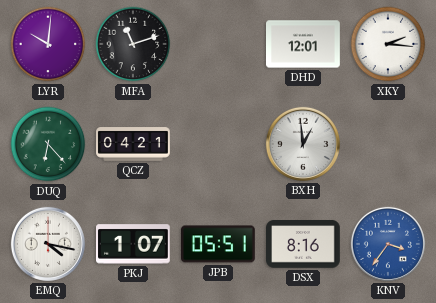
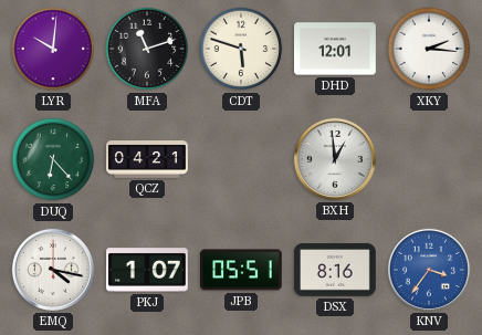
CDT: none -> 5:48 (241, 49)
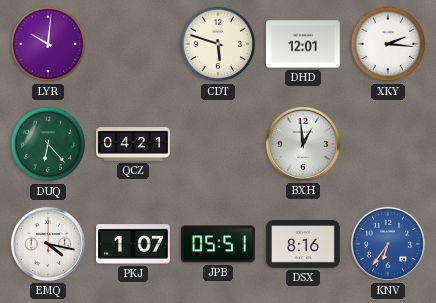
MFA: 11:12 -> none (147, 49)
KNV: 3:36 -> 6:36 (388, 244)
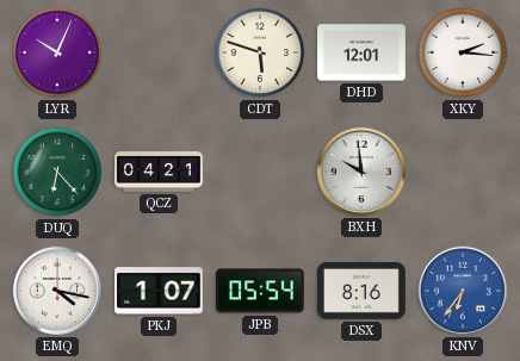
LYR: 10:01 -> 10:04 (57, 52)
BXH: 12:59 -> 9:59 (361, 172)
JPB: 05:51 -> 05:54 (261, 291)
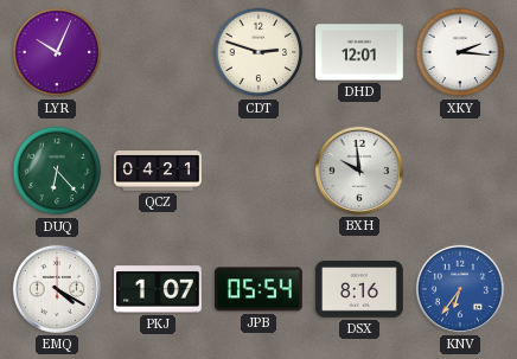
CDT: 5:48 -> 2:48 (258, 52)
EMQ: 4:17 -> 4:20 (57, 289)
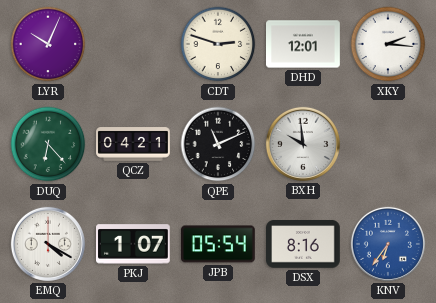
QPE: none -> 11:11 (218, 144)
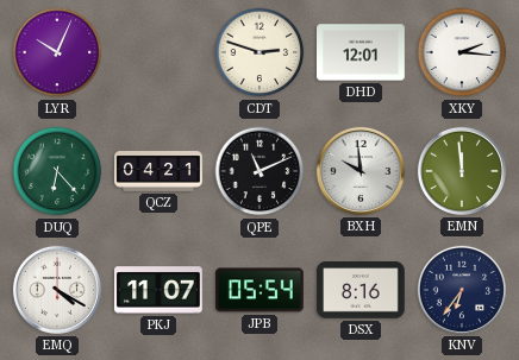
EMN: none -> 11:59 (462, 171)
PKJ: 1:07 -> 11:07 (160, 290)
KNV dial: blue -> navy (462, 290)
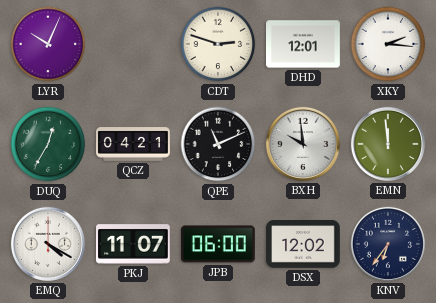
DUQ: 6:23 -> 12:35 (48, 144)
JPB: 05:54 -> 06:00 (219, 244)
DSX: 8:16 -> 12:02 (304, 244)
